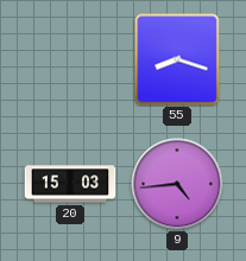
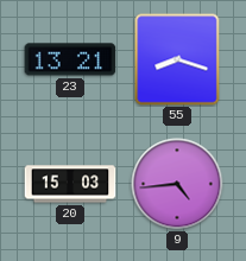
23: none -> 13:21 (70, 59)
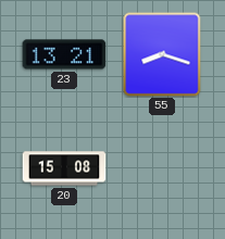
20: 15:03 -> 15:08 (64, 168)
9: 4:44 -> none (177, 184)
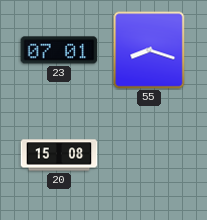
23: 13:21 -> 07:01 (59, 50)
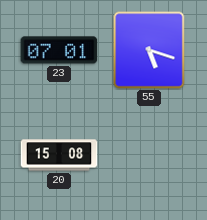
55: 8:18 -> 5:18 (149, 50)
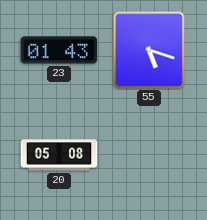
23: 07:01 -> 01:43 (59, 50)
20: 15:08 -> 05:08 (59, 155)
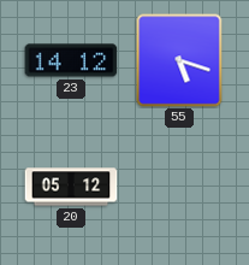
23: 01:43 -> 14:12 (71, 60)
20: 05:08 -> 05:12 (71, 187)
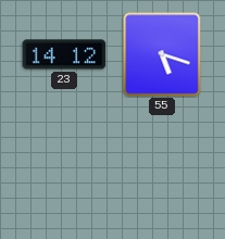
20: 05:12 -> none (71, 187)
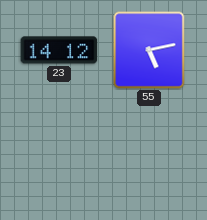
55: 5:18 -> 5:13 (149, 50)
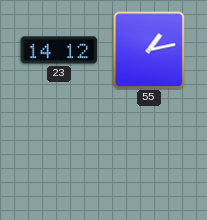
55: 5:13 -> 1:13 (149, 50)
